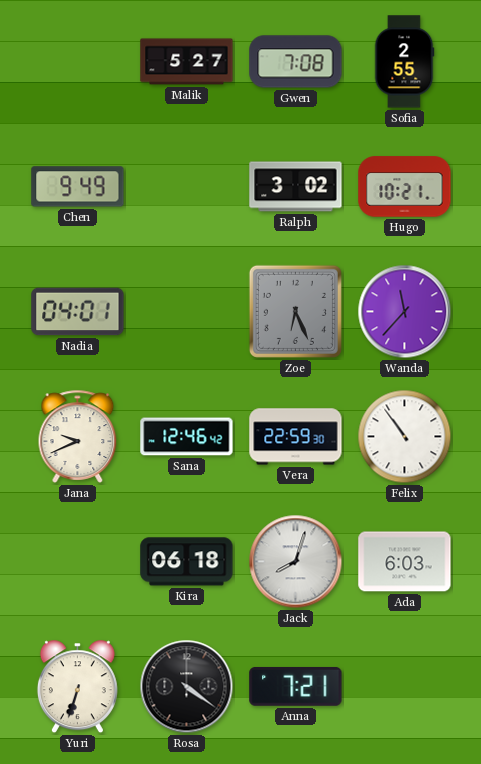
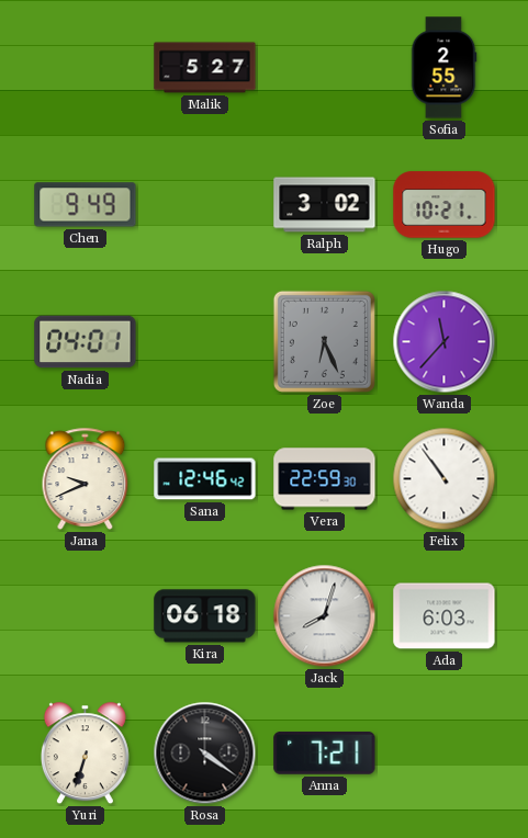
Gwen: 7:08 -> none (296, 62)
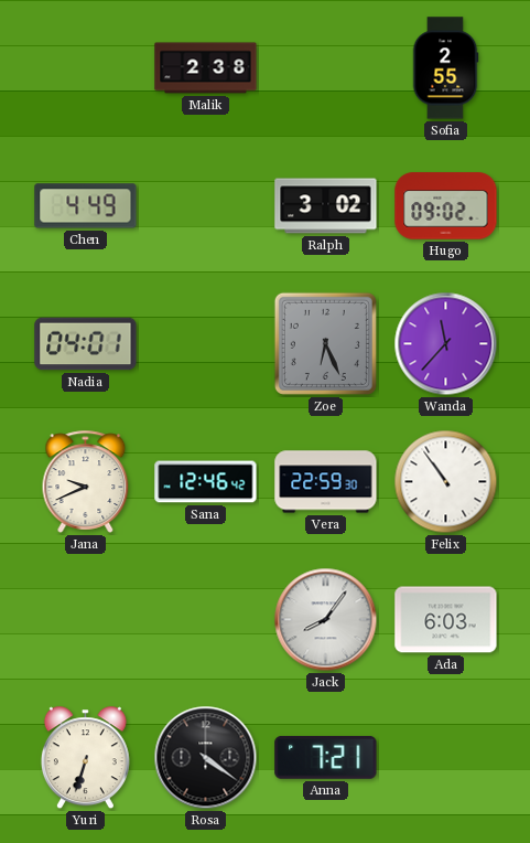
Malik: 5:27 -> 2:38 (206, 68)
Chen: 9:49 -> 4:49 (86, 206)
Hugo: 10:21 -> 09:02 (446, 206)
Kira: 06:18 -> none (205, 616)
Jack: 8:03 -> 8:06 (326, 620)
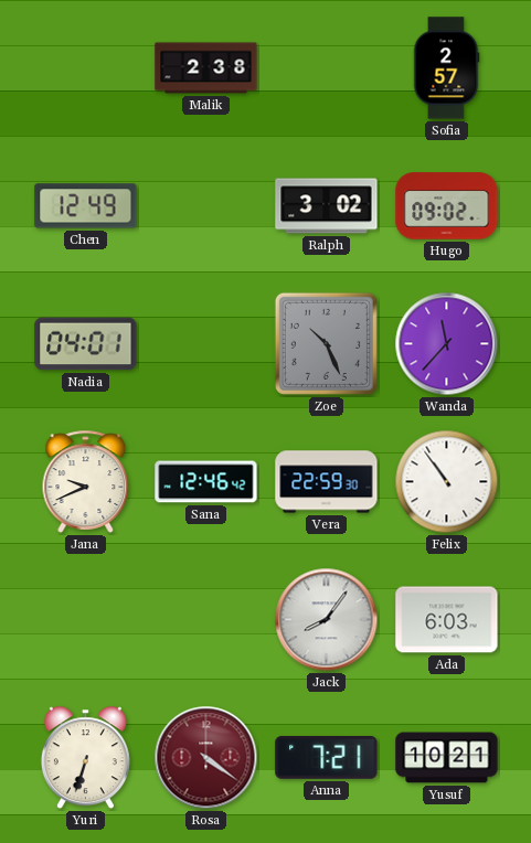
Sofia: 2:55 -> 2:57 (446, 68)
Chen: 4:49 -> 12:49 (86, 206)
Zoe: 6:26 -> 10:26 (326, 343)
Rosa dial: black -> burgundy (206, 758)
Yusuf: none -> 10:21 (447, 758)
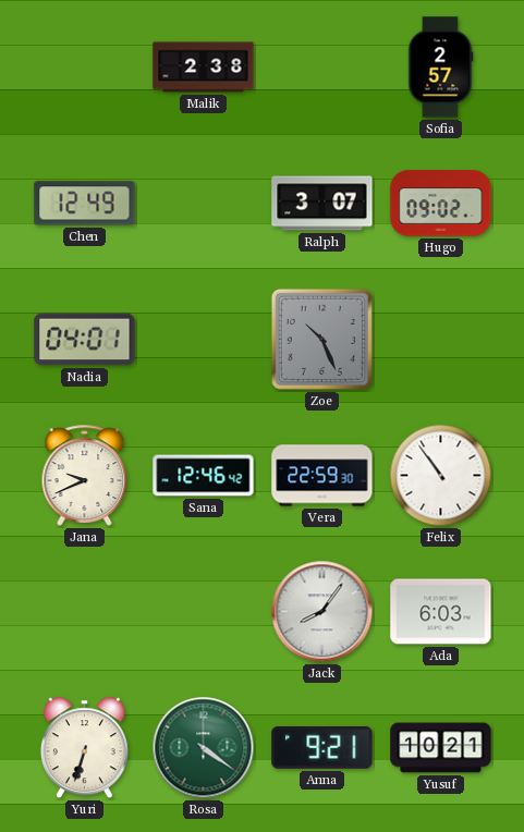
Ralph: 3:02 -> 3:07 (322, 204)
Wanda: 11:37 -> none (447, 344)
Rosa dial: burgundy -> green (204, 748)
Anna: 7:21 -> 9:21 (322, 747)
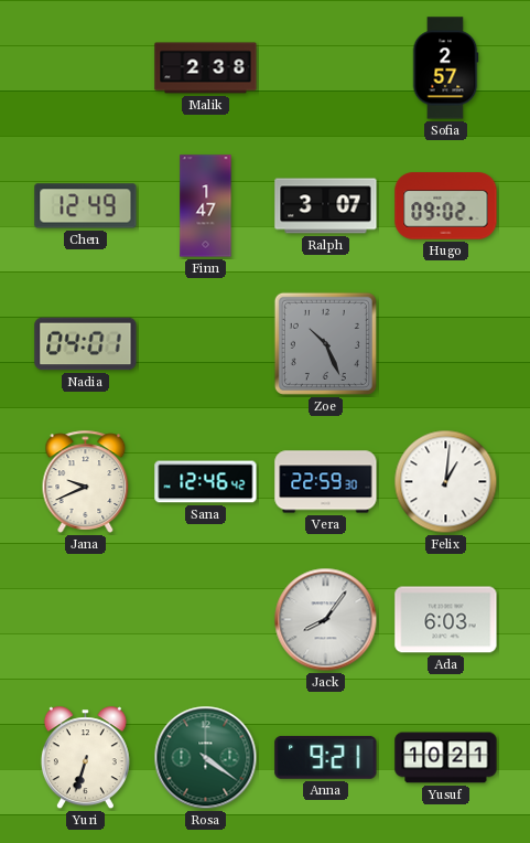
Finn: none -> 1:47 (206, 206)
Felix: 10:54 -> 1:01 (446, 482)
